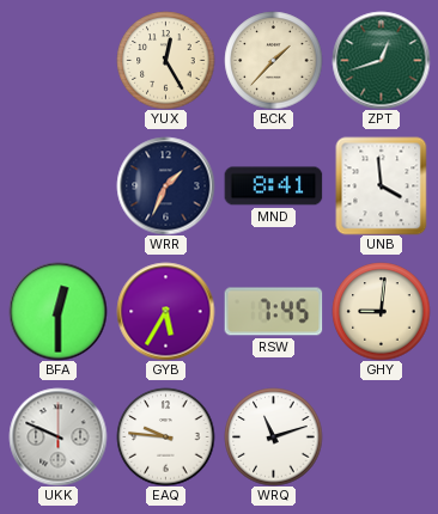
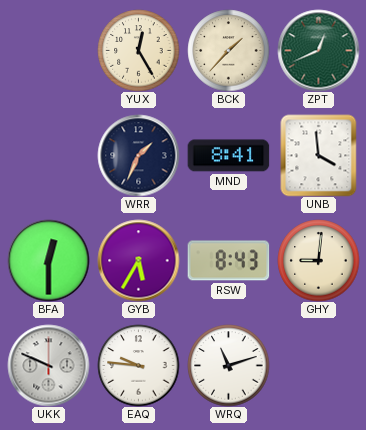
ZPT: 12:42 -> 12:41 (318, 50)
RSW: 7:45 -> 8:43 (228, 261)
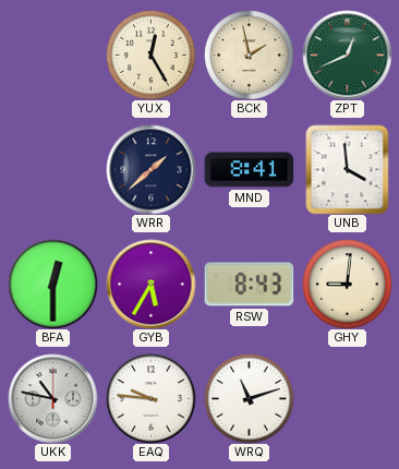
BCK: 1:37 -> 1:58 (249, 55)
WRR: 1:34 -> 1:38 (150, 169)
UKK: 9:49 -> 10:47 (52, 398)
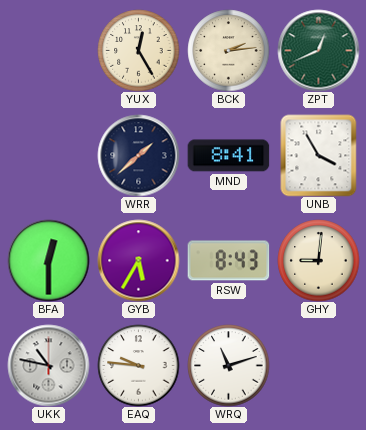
BCK: 1:58 -> 2:14 (228, 50)
UNB: 3:59 -> 3:55 (319, 155)
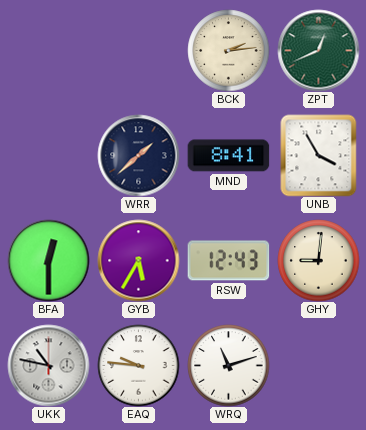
YUX: 12:25 -> none (138, 50)
RSW: 8:43 -> 12:43 (228, 261)
